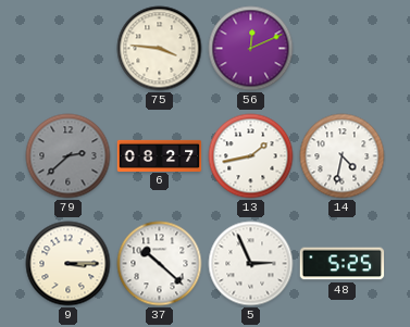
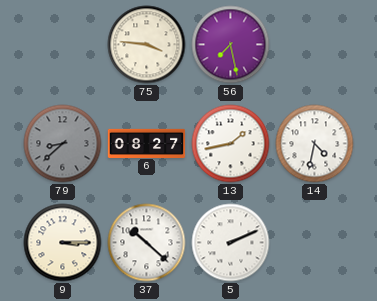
56: 12:11 -> 7:28 (231, 45)
79: 2:38 -> 8:38 (63, 144)
5: 2:56 -> 2:11 (231, 243)
48: 5:25 -> none (343, 264)
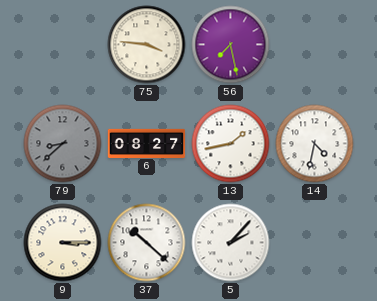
5: 2:11 -> 2:07 (231, 243)
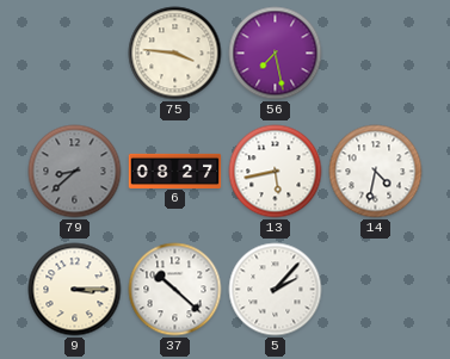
13: 1:43 -> 5:43 (276, 172)
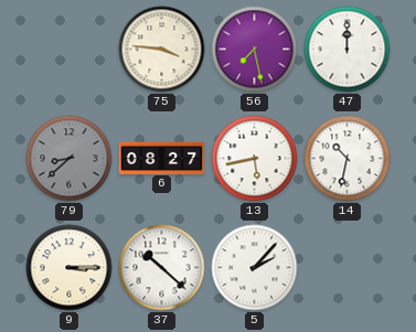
47: none -> 12:00 (348, 50)
14: 4:32 -> 10:32 (348, 159)
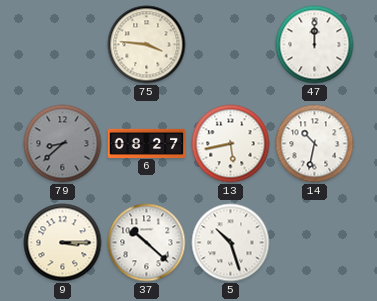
56: 7:28 -> none (255, 50)
5: 2:07 -> 10:27 (231, 243)
